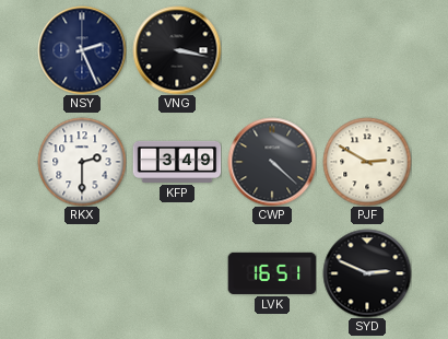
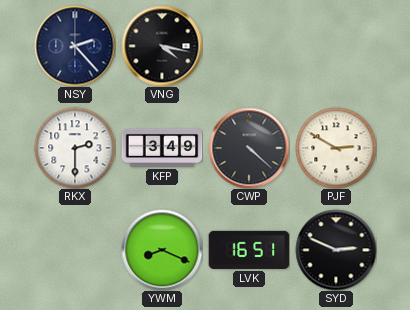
NSY: 2:26 -> 2:23 (75, 46)
VNG: 3:17 -> 4:17 (162, 46)
YWM: none -> 8:19 (162, 250)
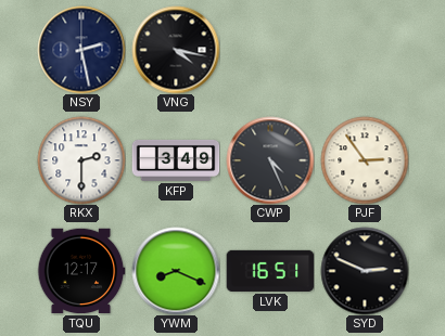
NSY: 2:23 -> 2:28 (81, 50)
CWP: 4:22 -> 4:26 (270, 160)
PJF: 2:50 -> 2:54 (365, 160)
TQU: none -> 12:17 (81, 271)
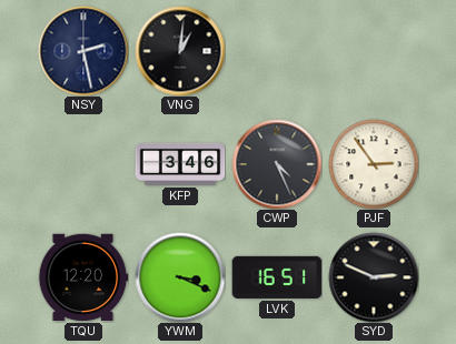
VNG: 4:17 -> 1:01 (180, 51)
RKX: 2:30 -> none (81, 160)
KFP: 3:49 -> 3:46 (180, 164)
TQU: 12:17 -> 12:20 (83, 277)
YWM: 8:19 -> 3:19 (180, 277)
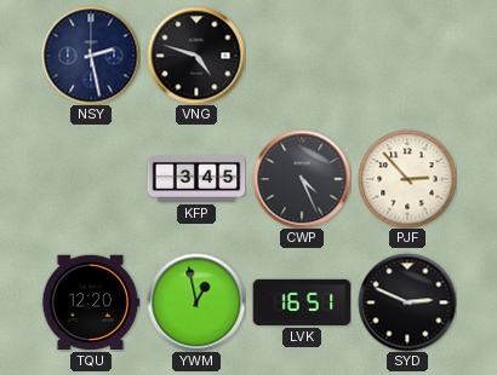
VNG: 1:01 -> 4:48 (196, 56)
KFP: 3:46 -> 3:45 (196, 179)
PJF: 2:54 -> 2:53 (407, 179)
YWM: 3:19 -> 12:58 (196, 302)
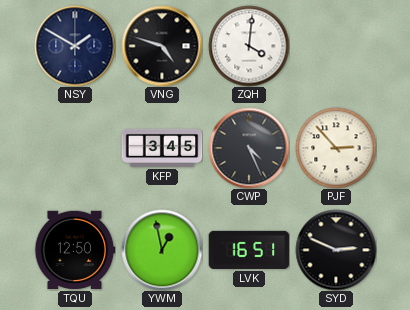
NSY: 2:28 -> 1:50 (75, 46)
ZQH: none -> 4:01 (249, 46)
TQU: 12:20 -> 12:50 (75, 250)
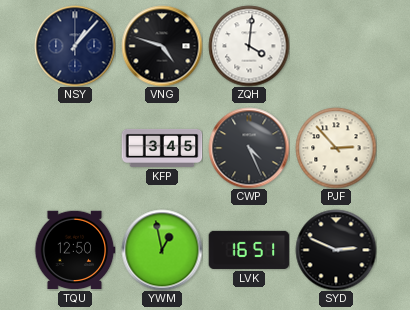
NSY: 1:50 -> 1:07 (75, 46)
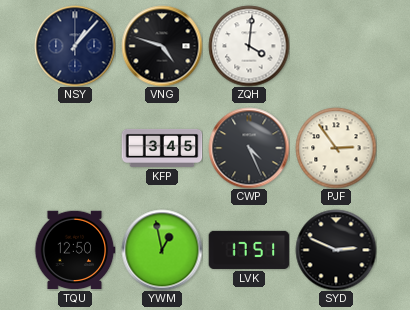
PJF: 2:53 -> 2:54 (336, 148)
LVK: 16:51 -> 17:51 (249, 250)
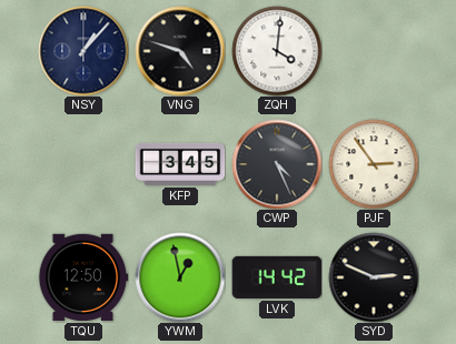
LVK: 17:51 -> 14:42 (277, 277)
